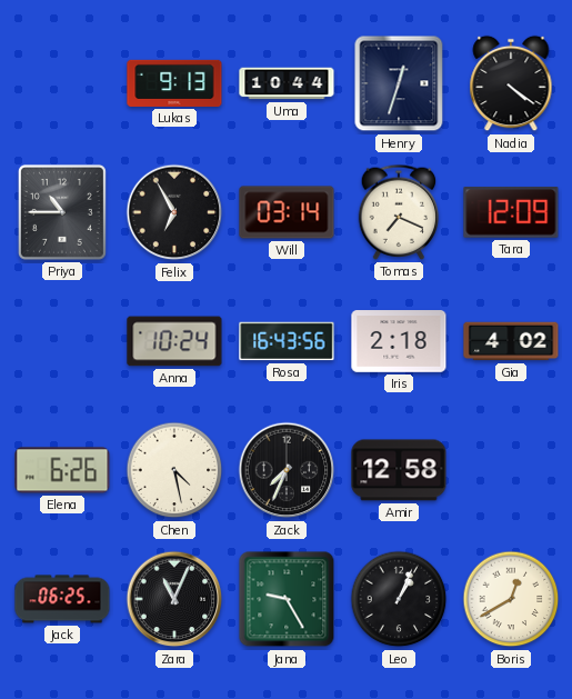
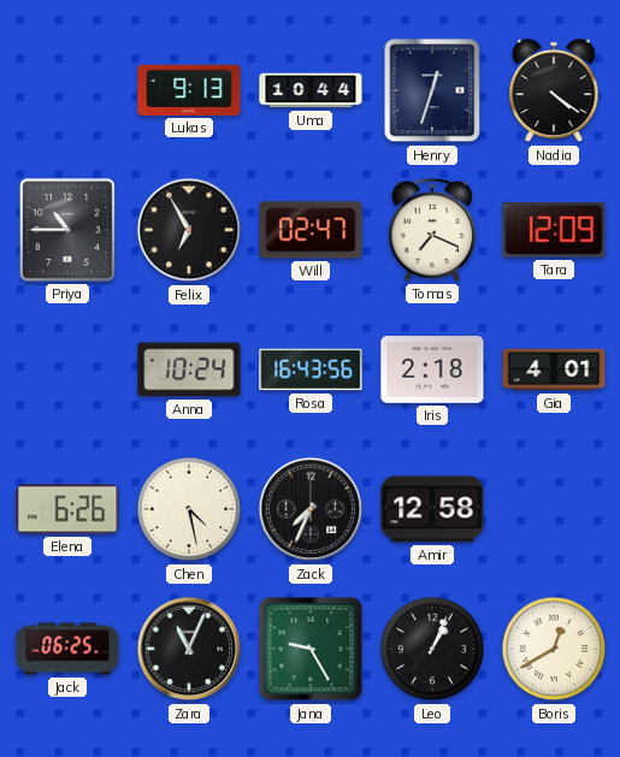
Will: 03:14 -> 02:47 (311, 230)
Gia: 4:02 -> 4:01 (554, 369)
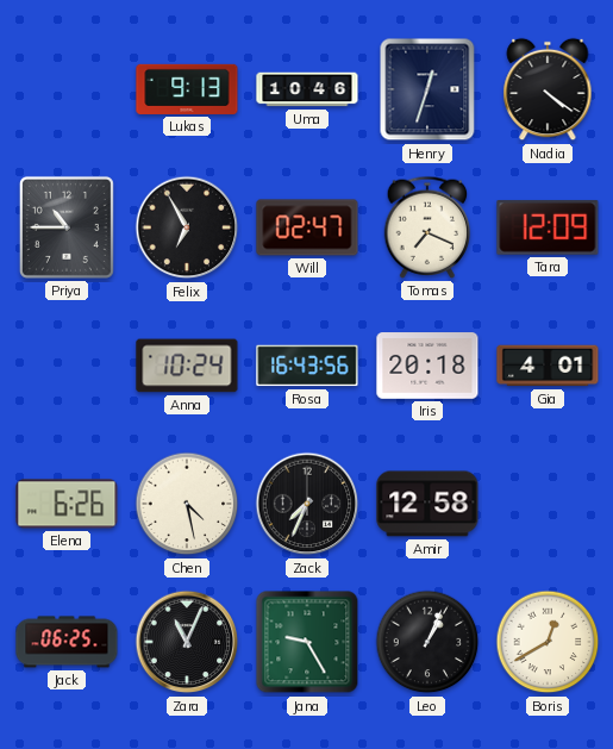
Uma: 10:44 -> 10:46 (307, 89)
Iris: 2:18 -> 20:18 (427, 366)
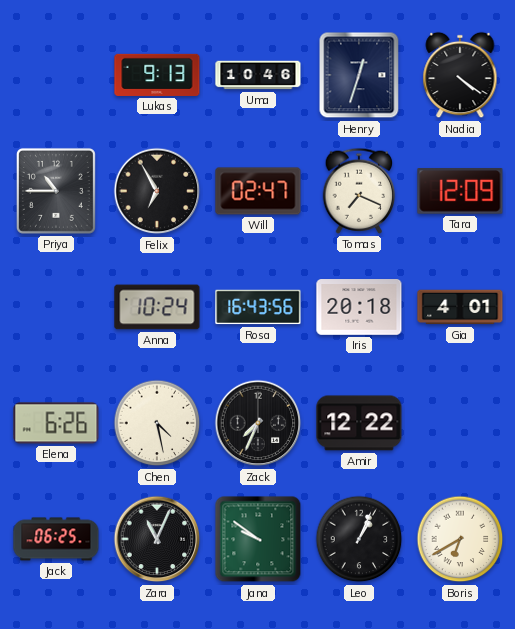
Amir: 12:58 -> 12:22 (359, 423)
Jana: 9:25 -> 9:51 (258, 539)
Boris: 12:40 -> 6:40 (460, 539)
